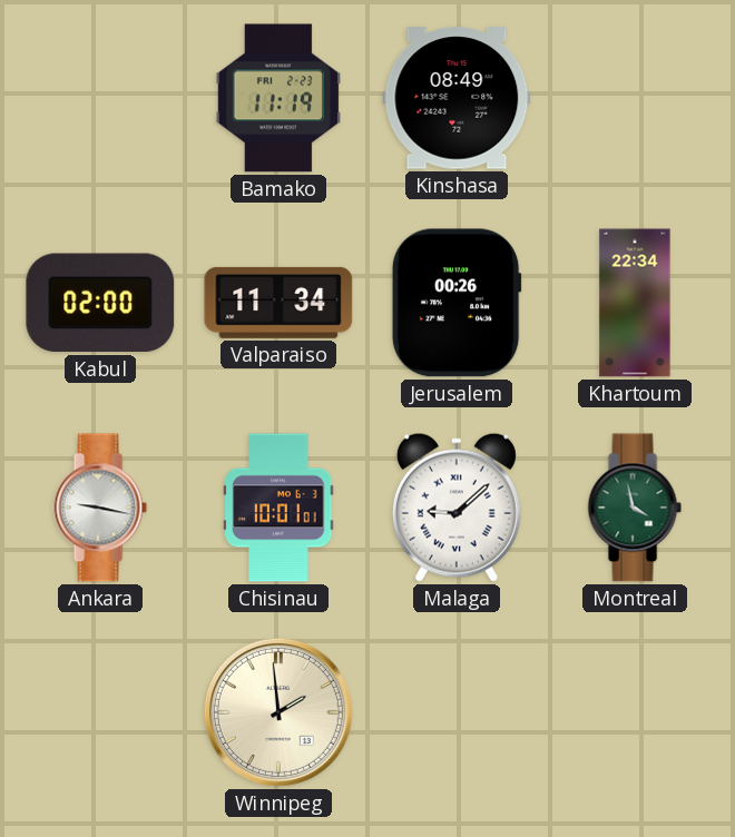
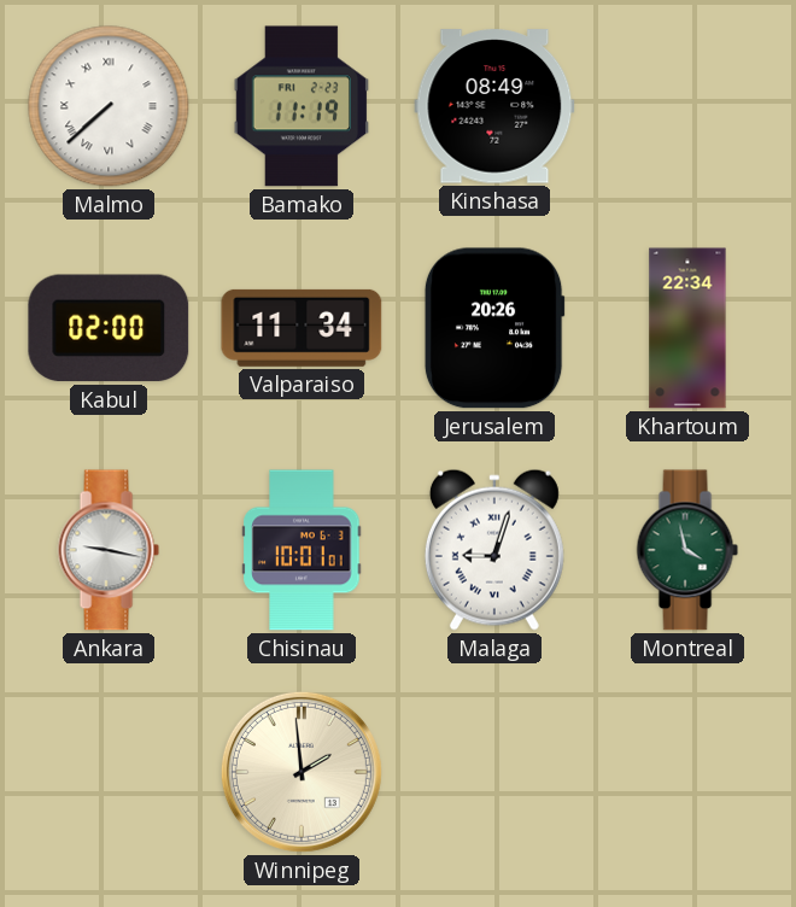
Malmo: none -> 7:38 (109, 106)
Jerusalem: 00:26 -> 20:26 (494, 328)
Malaga: 9:08 -> 9:03 (494, 550)
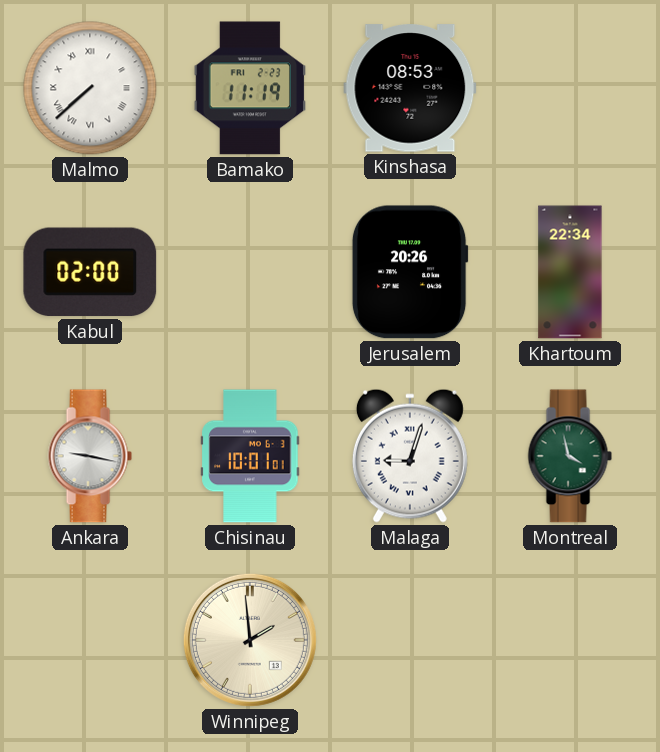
Kinshasa: 08:49 -> 08:53 (410, 88)
Valparaiso: 11:34 -> none (302, 328)
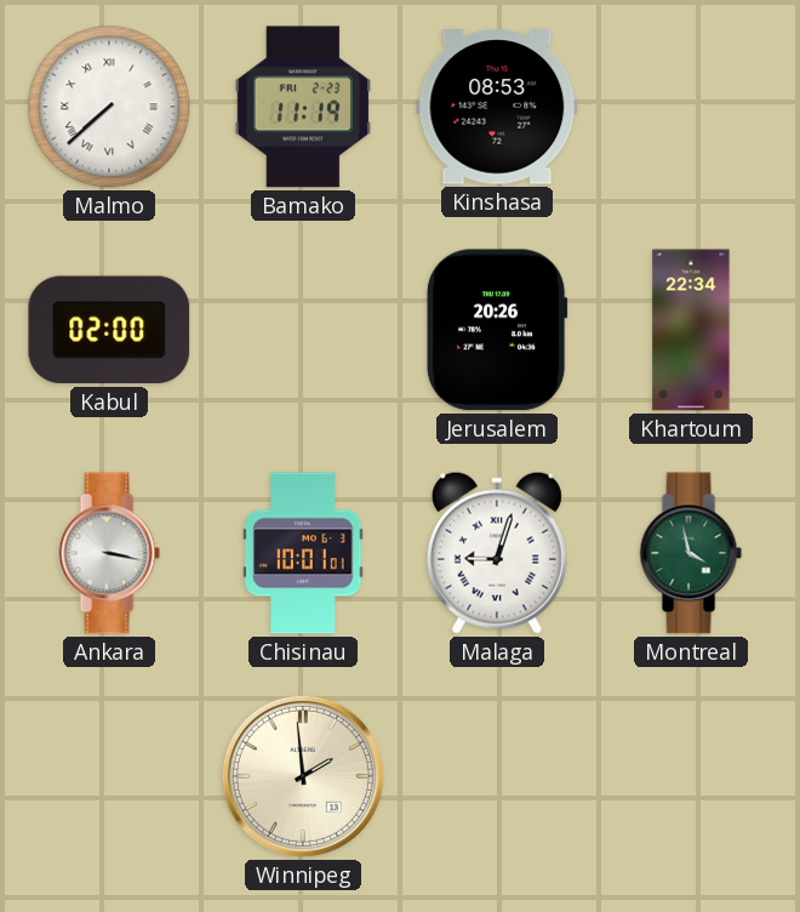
Ankara: 9:17 -> 3:17 (109, 553)
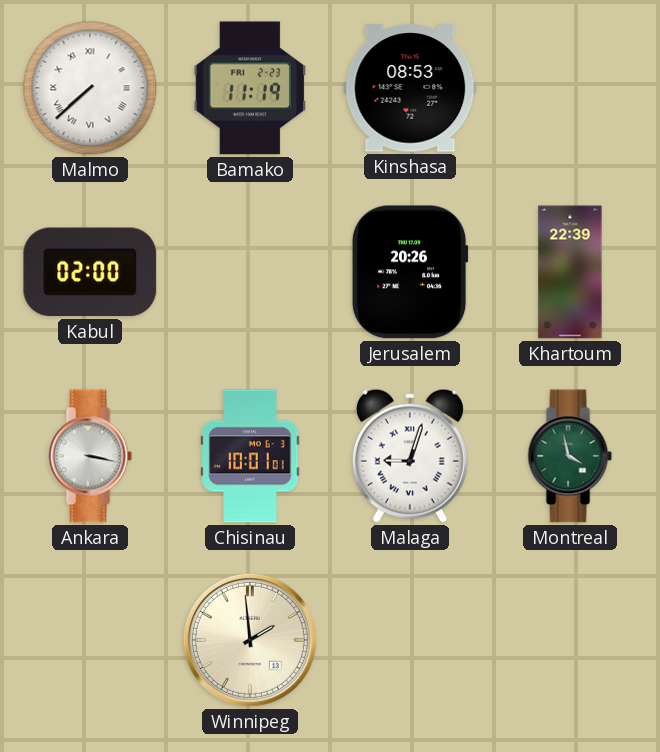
Khartoum: 22:34 -> 22:39 (570, 272)
